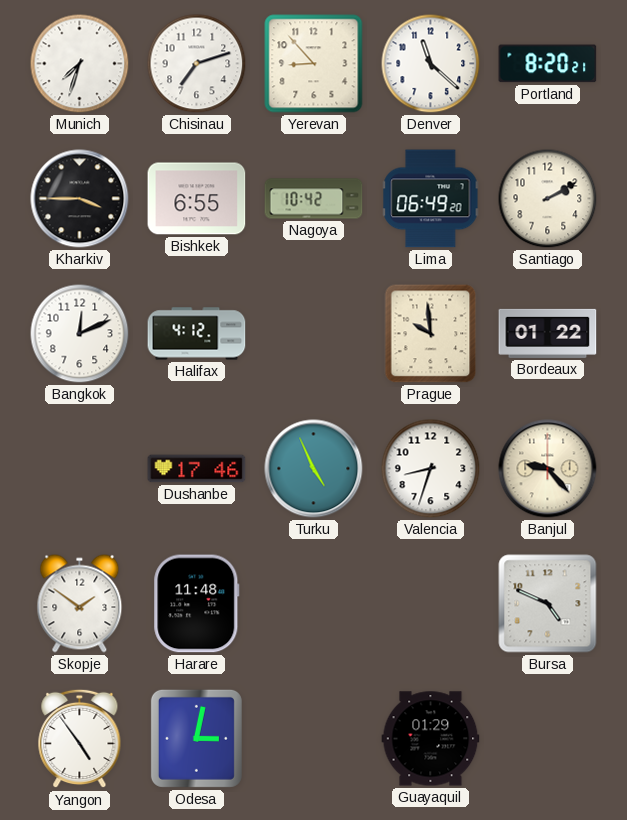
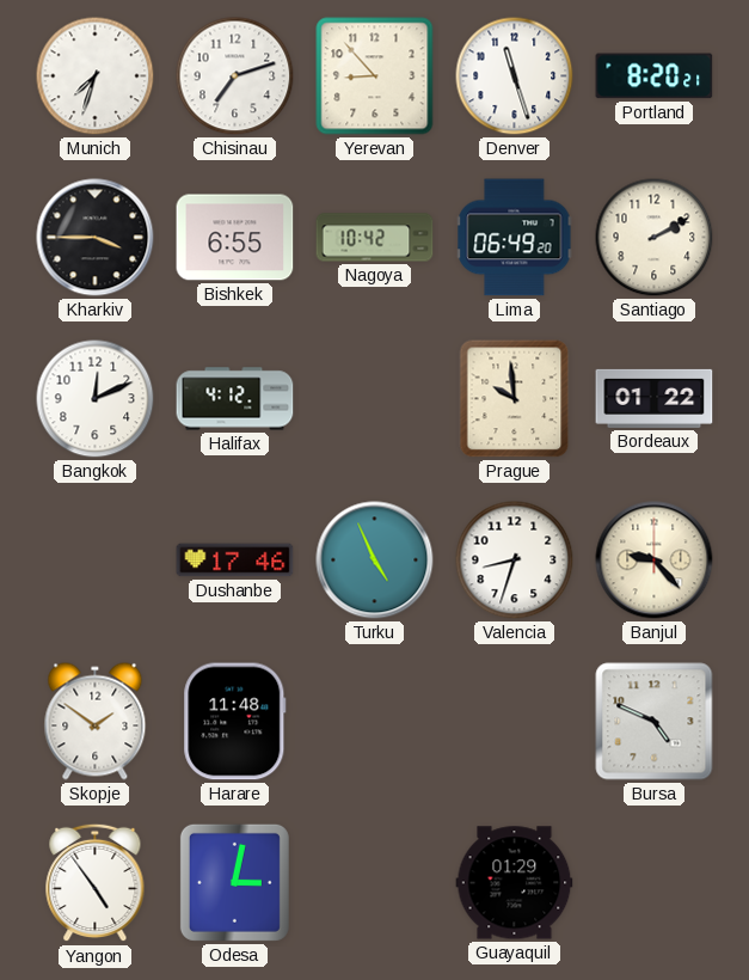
Denver: 11:22 -> 11:27 (515, 76)
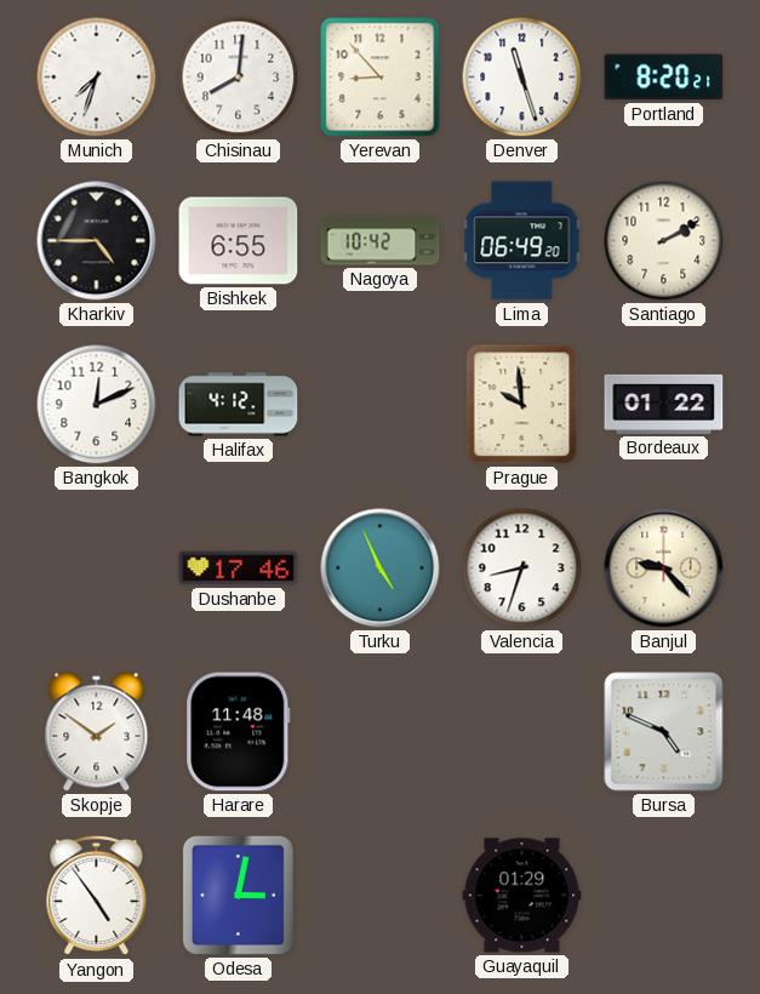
Chisinau: 7:12 -> 8:01 (239, 78)
Kharkiv: 3:45 -> 4:45 (97, 241)
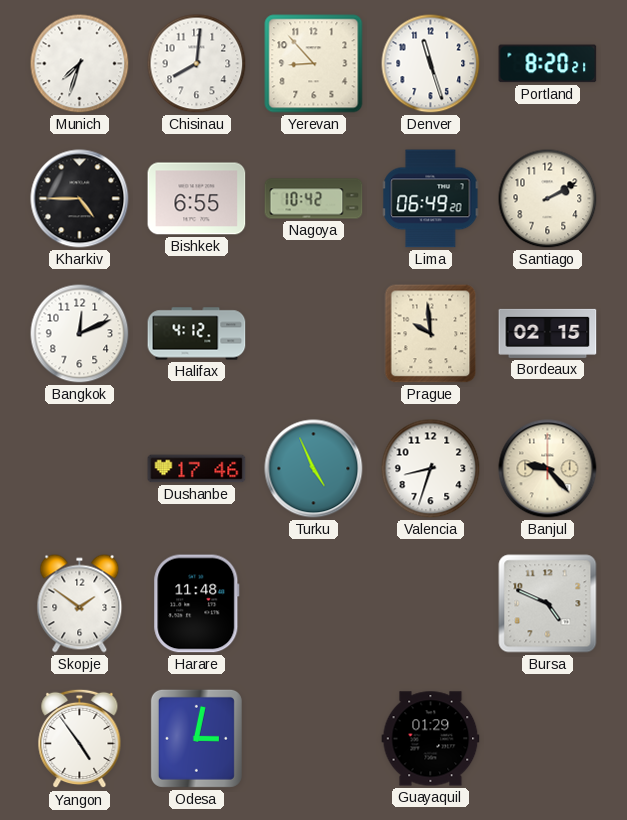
Bordeaux: 01:22 -> 02:15 (548, 333)
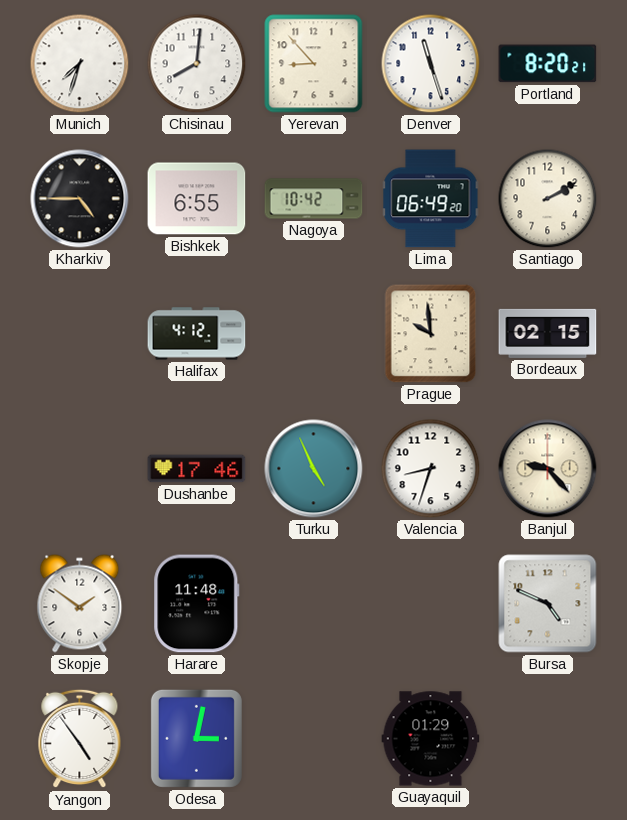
Bangkok: 12:11 -> none (80, 334)
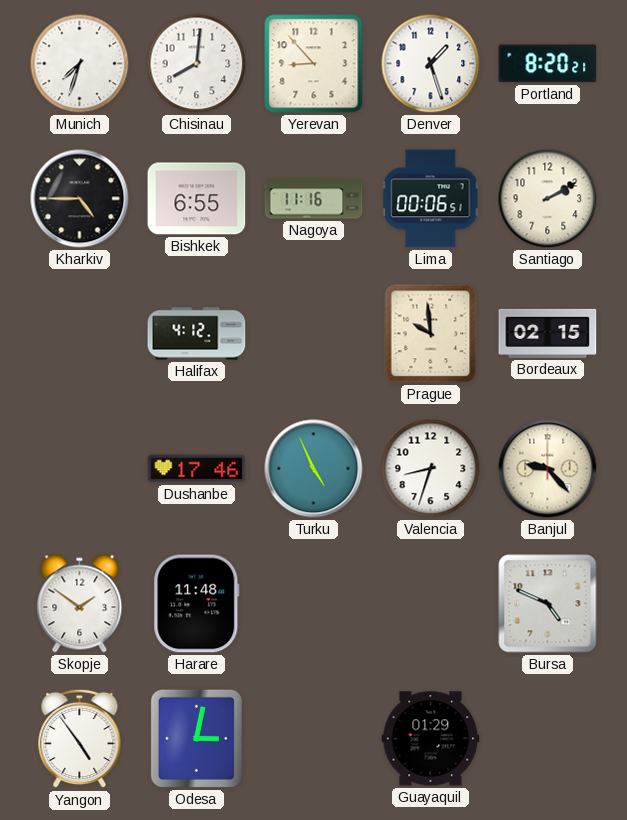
Denver: 11:27 -> 1:27 (431, 64)
Nagoya: 10:42 -> 11:16 (314, 199)
Lima: 06:49 -> 00:06 (431, 199)
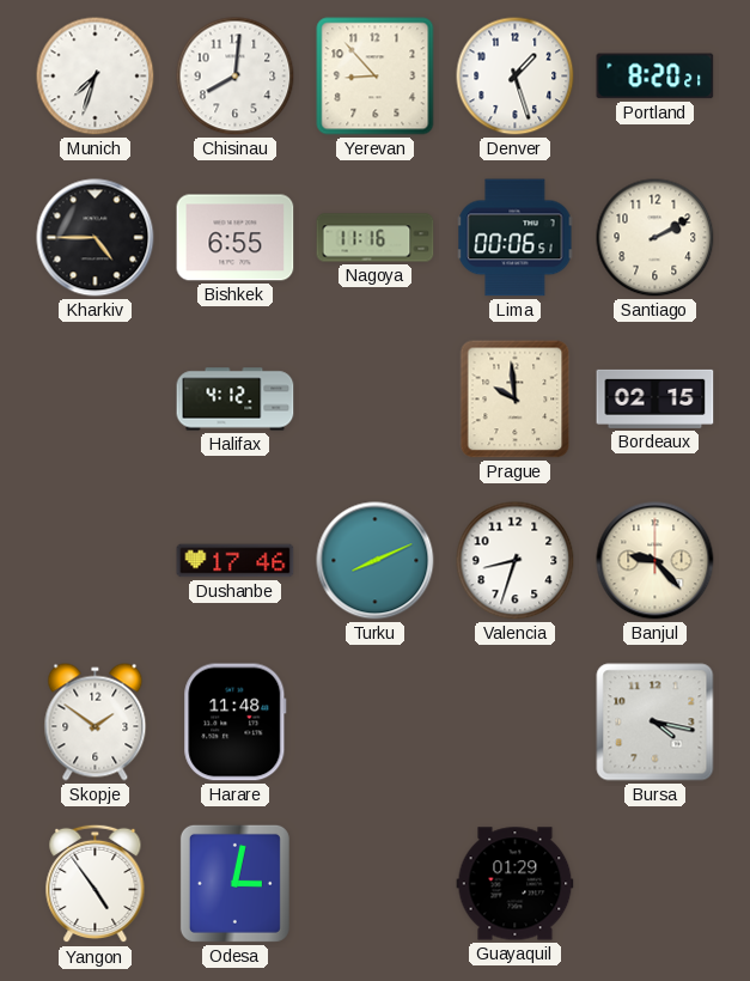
Turku: 4:56 -> 8:11 (376, 561)
Bursa: 4:49 -> 4:17 (656, 723)
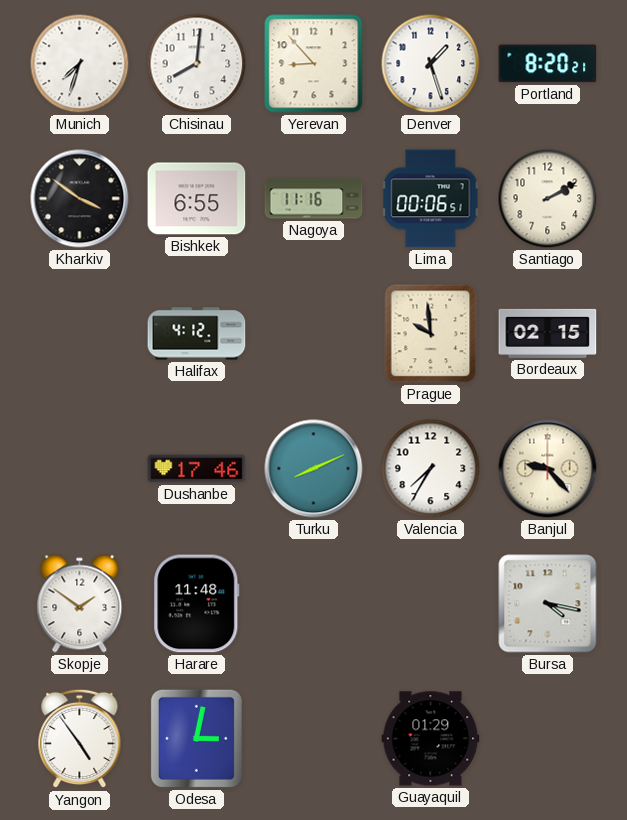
Kharkiv: 4:45 -> 3:51 (80, 199)
Valencia: 8:33 -> 7:35 (431, 469)
